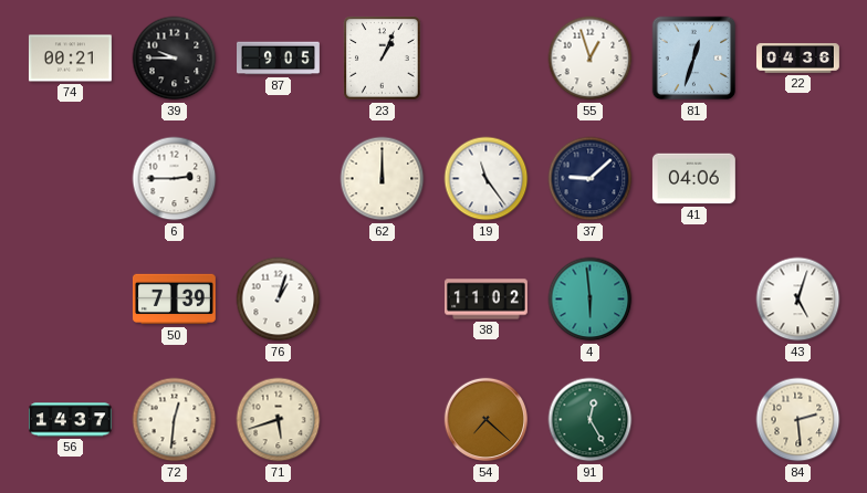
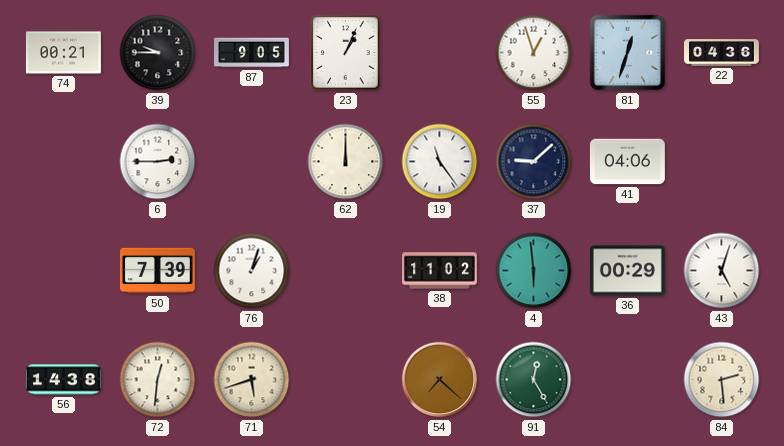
36: none -> 00:29 (627, 271)
56: 14:37 -> 14:38 (64, 380)
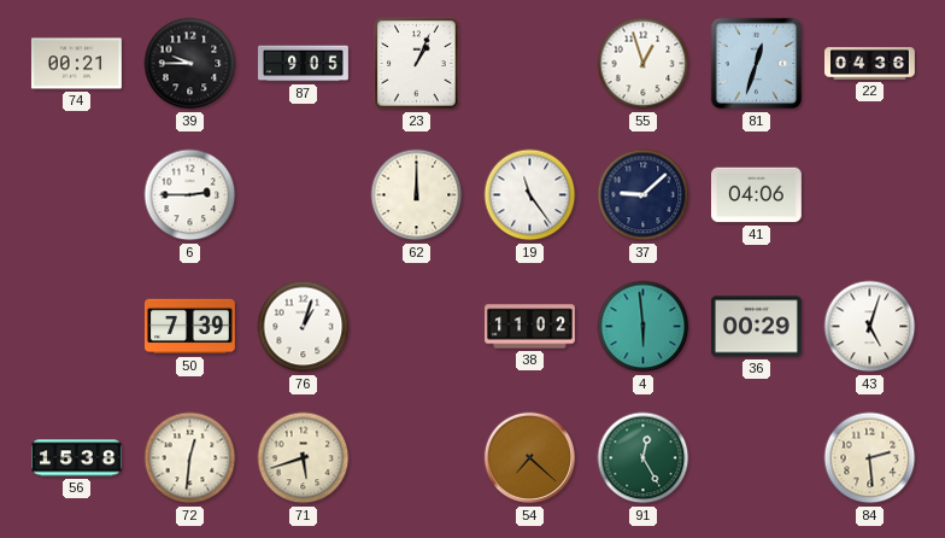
56: 14:38 -> 15:38 (77, 458)
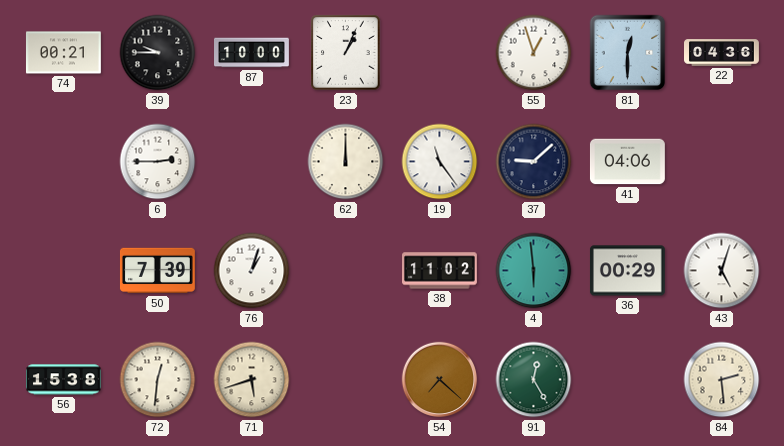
87: 9:05 -> 10:00 (252, 53)
81: 12:33 -> 12:30 (628, 53)
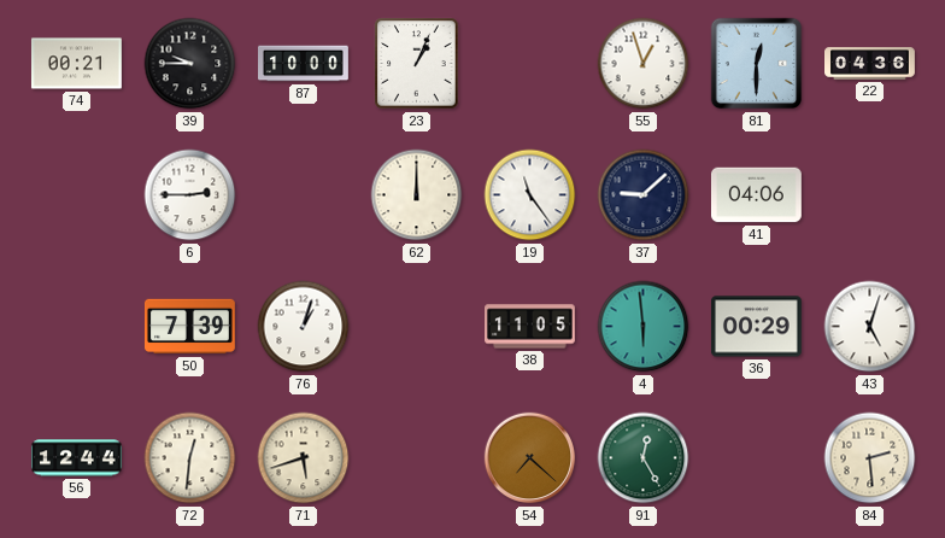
38: 11:02 -> 11:05 (530, 327)
56: 15:38 -> 12:44 (77, 458)
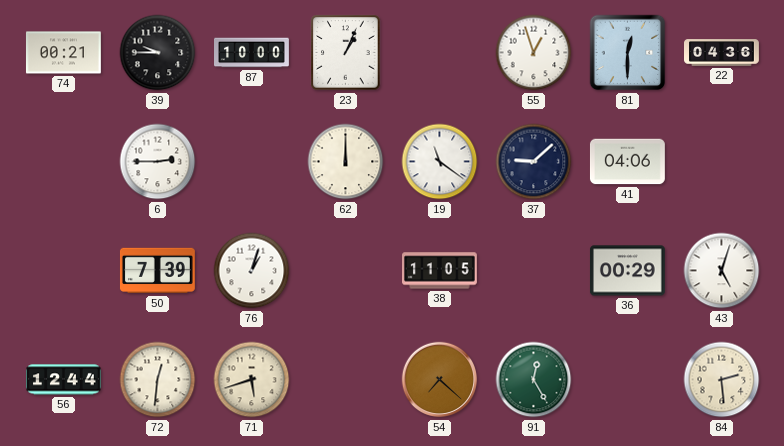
19: 11:24 -> 11:21 (440, 162)
4: 5:59 -> none (644, 327)
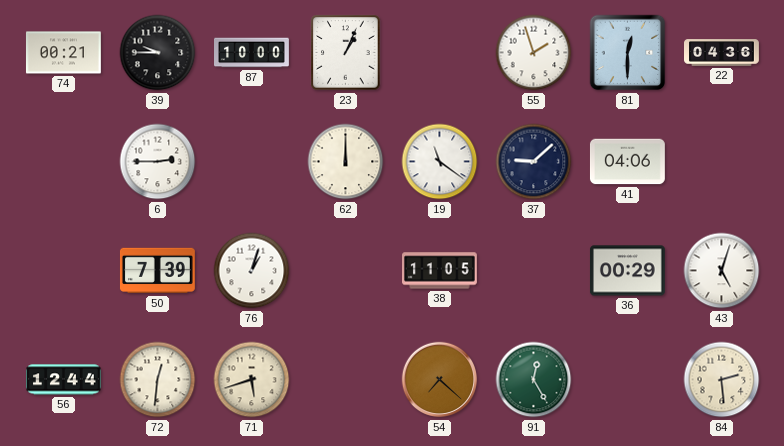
55: 12:57 -> 1:57 (534, 53)
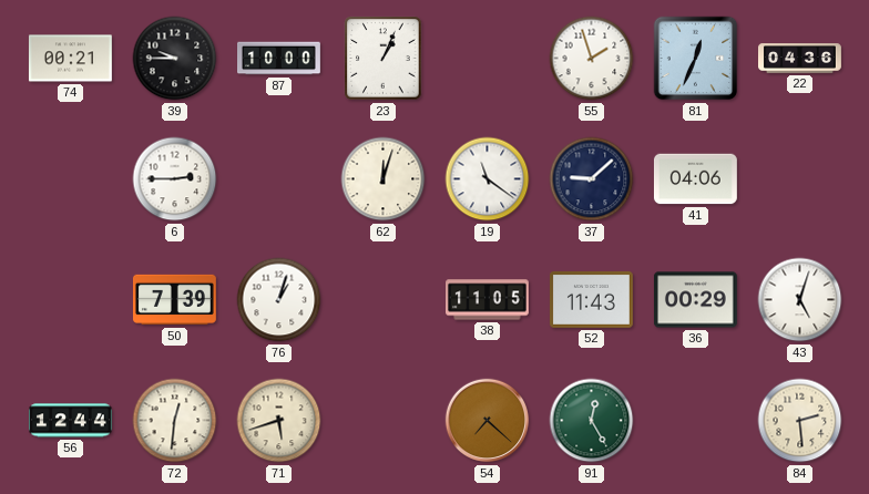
81: 12:30 -> 12:34 (696, 59)
62: 12:00 -> 12:03 (384, 179)
52: none -> 11:43 (591, 300)
